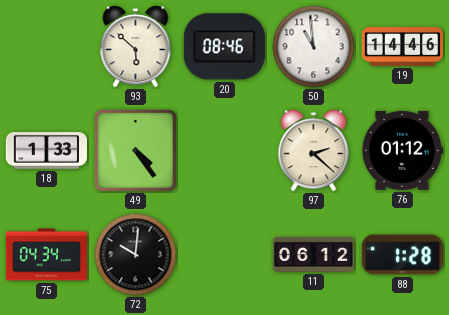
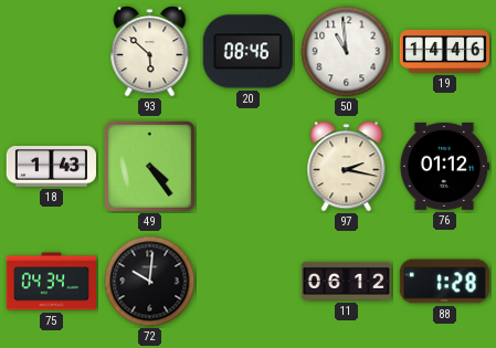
18: 1:33 -> 1:43 (51, 167)
97: 2:22 -> 2:17 (347, 167)
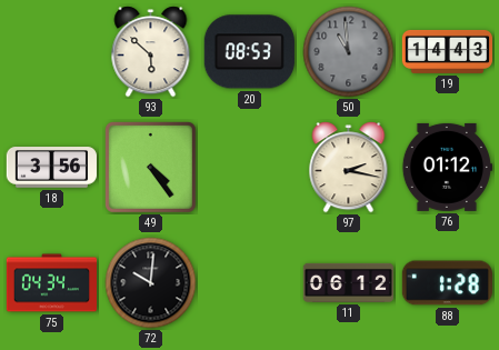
20: 08:46 -> 08:53 (249, 52)
50 dial: white -> grey (349, 52)
19: 14:46 -> 14:43 (447, 51)
18: 1:43 -> 3:56 (51, 168)
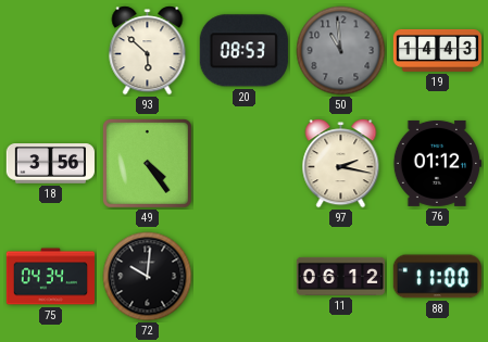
88: 1:28 -> 11:00 (437, 277)
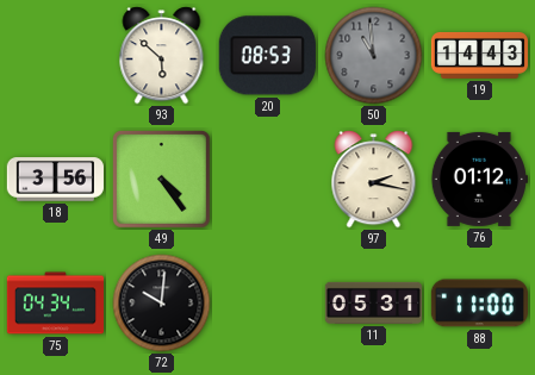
11: 06:12 -> 05:31 (373, 302)
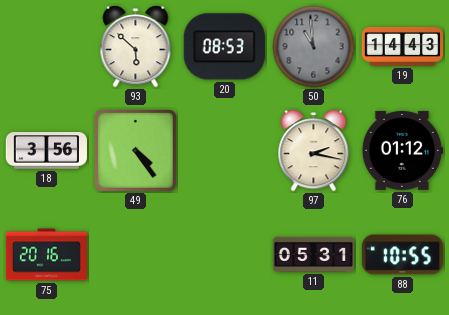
75: 04:34 -> 20:16 (46, 255)
72: 10:01 -> none (162, 304)
88: 11:00 -> 10:55 (402, 255)
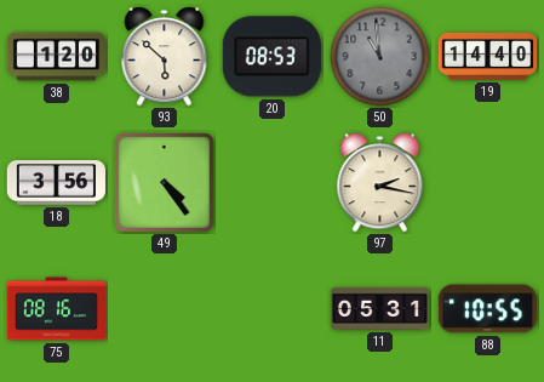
38: none -> 1:20 (56, 57)
19: 14:43 -> 14:40 (487, 56)
76: 01:12 -> none (402, 150)
75: 20:16 -> 08:16 (56, 309)
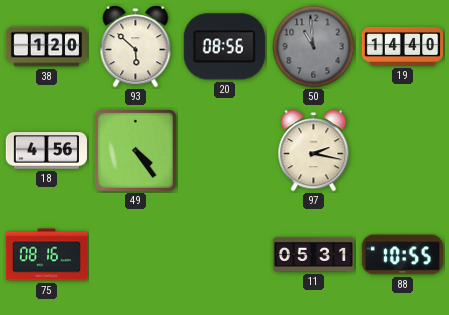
20: 08:53 -> 08:56 (224, 47)
18: 3:56 -> 4:56 (46, 151)
